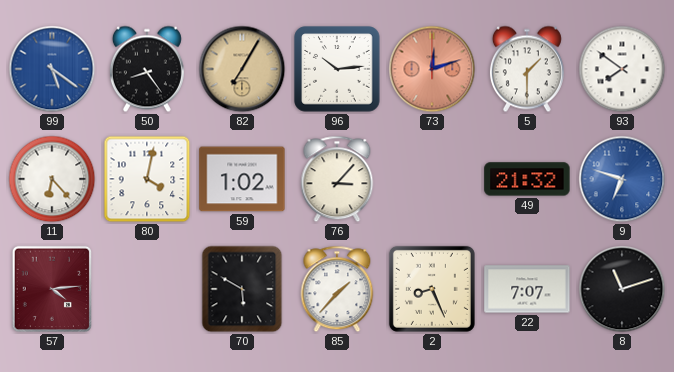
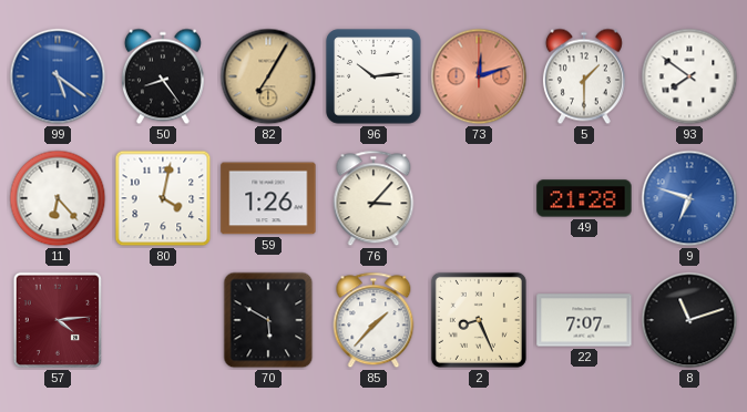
59: 1:02 -> 1:26 (268, 198)
49: 21:32 -> 21:28 (584, 198)
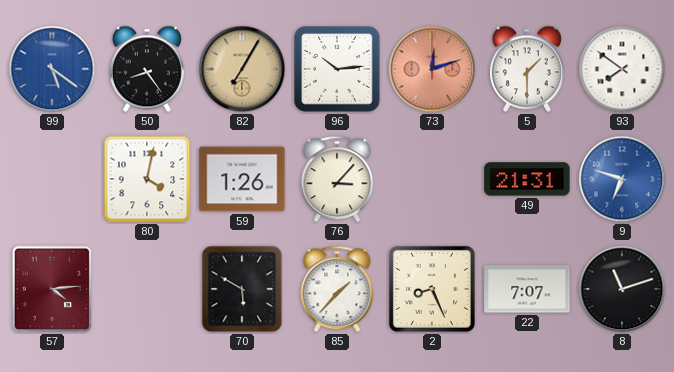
11: 6:23 -> none (58, 198)
49: 21:28 -> 21:31 (527, 179)
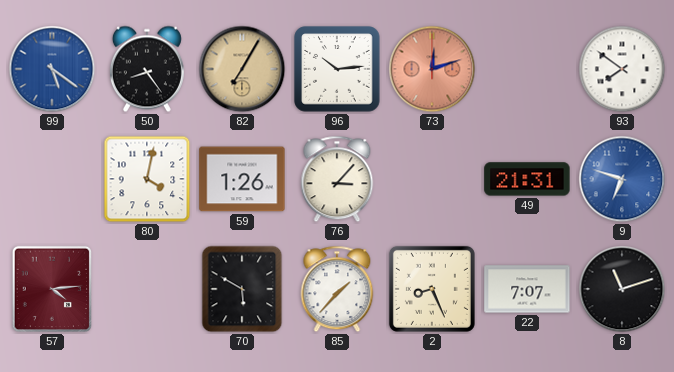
5: 1:30 -> none (527, 69)
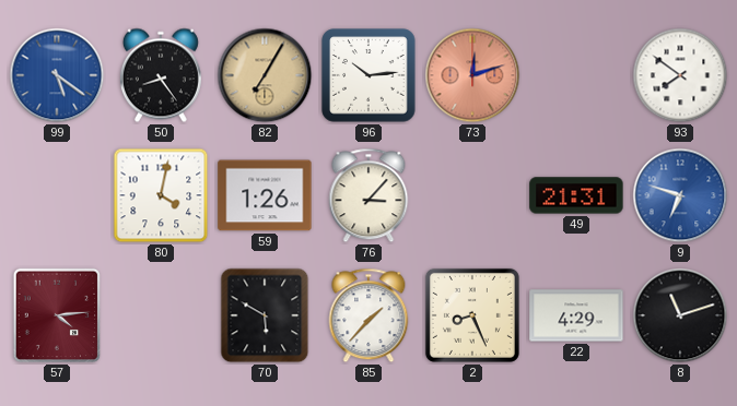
22: 7:07 -> 4:29 (576, 315)
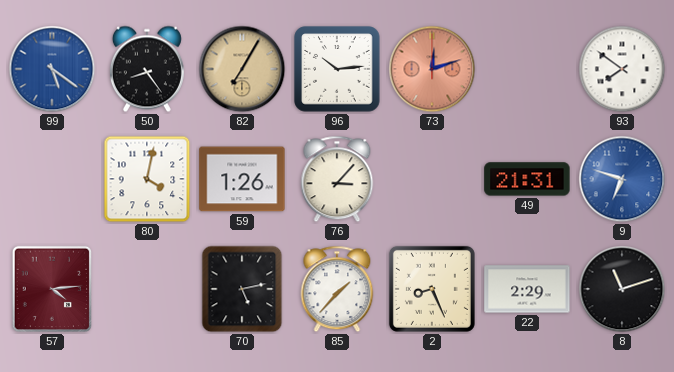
70: 5:50 -> 5:13 (242, 289)
22: 4:29 -> 2:29 (527, 289)
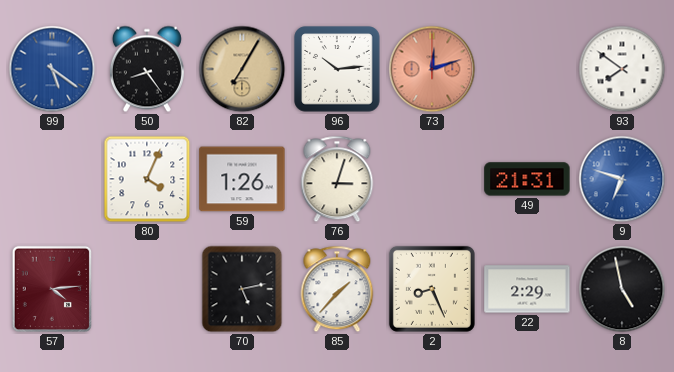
80: 4:02 -> 4:04 (147, 179)
76: 3:07 -> 3:03 (337, 179)
8: 11:12 -> 4:58 (622, 289)
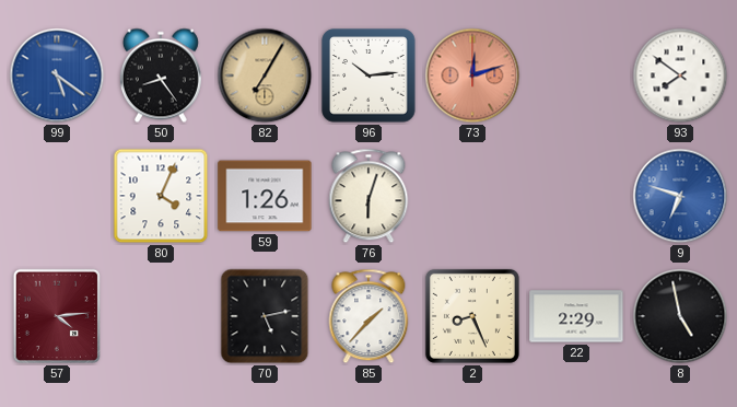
76: 3:03 -> 6:03 (368, 196)
49: 21:31 -> none (527, 179)
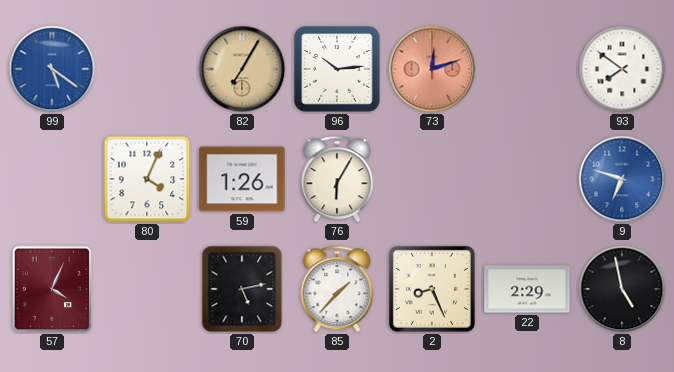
50: 8:24 -> none (161, 75)
76: 6:03 -> 6:05 (337, 179)
57: 4:14 -> 4:04 (51, 289)
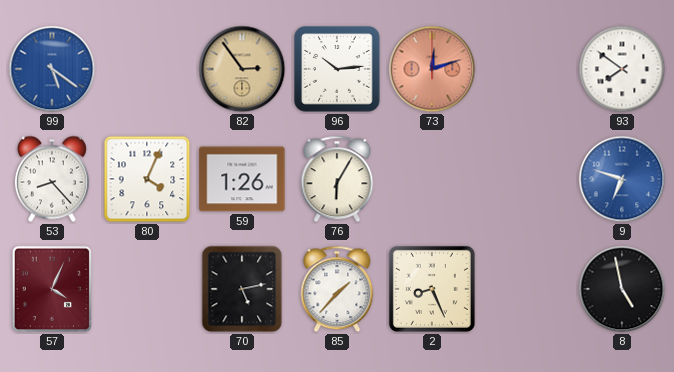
82: 7:05 -> 2:54 (242, 69)
53: none -> 8:23 (52, 179)
22: 2:29 -> none (527, 289)
